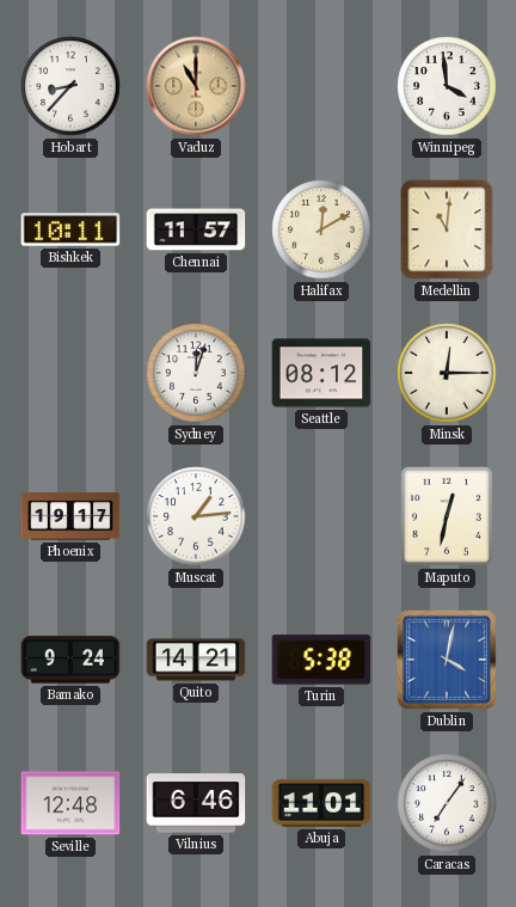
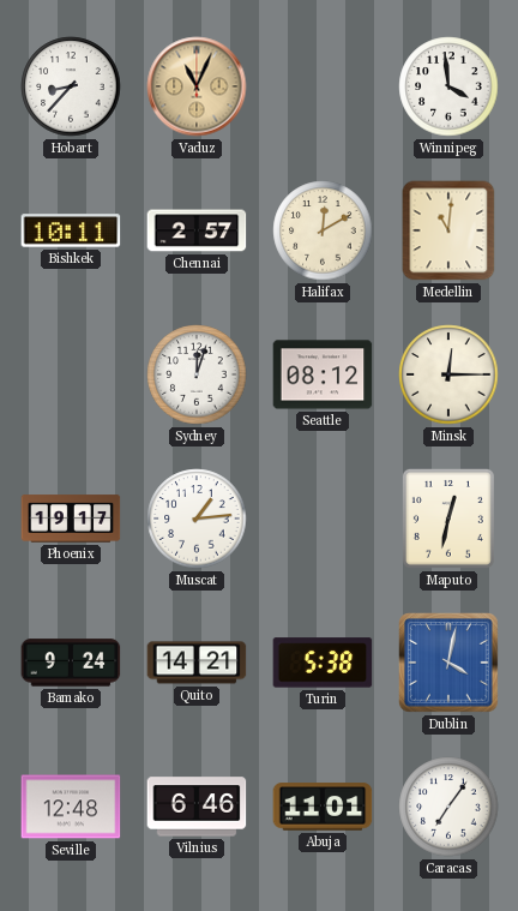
Vaduz: 11:00 -> 11:04 (197, 86)
Chennai: 11:57 -> 2:57 (197, 230)
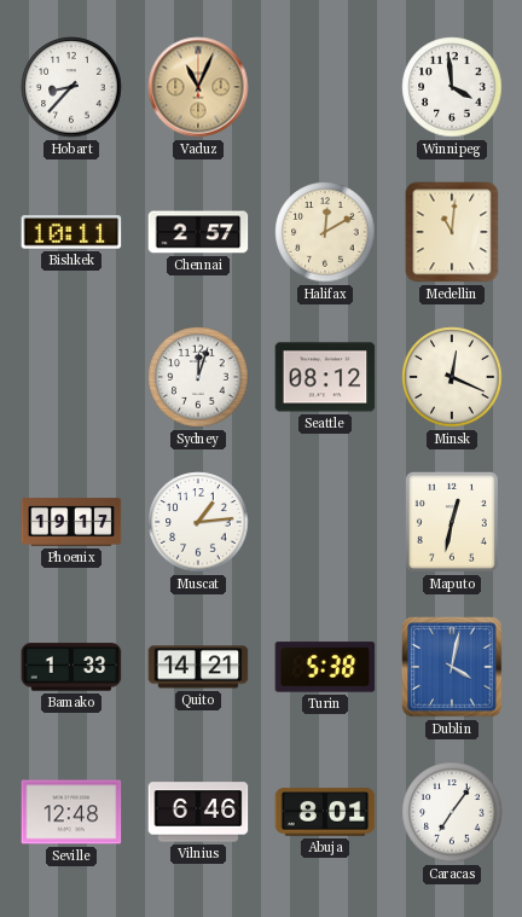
Minsk: 12:15 -> 12:19 (452, 377)
Bamako: 9:24 -> 1:33 (71, 667)
Abuja: 11:01 -> 8:01 (325, 812)
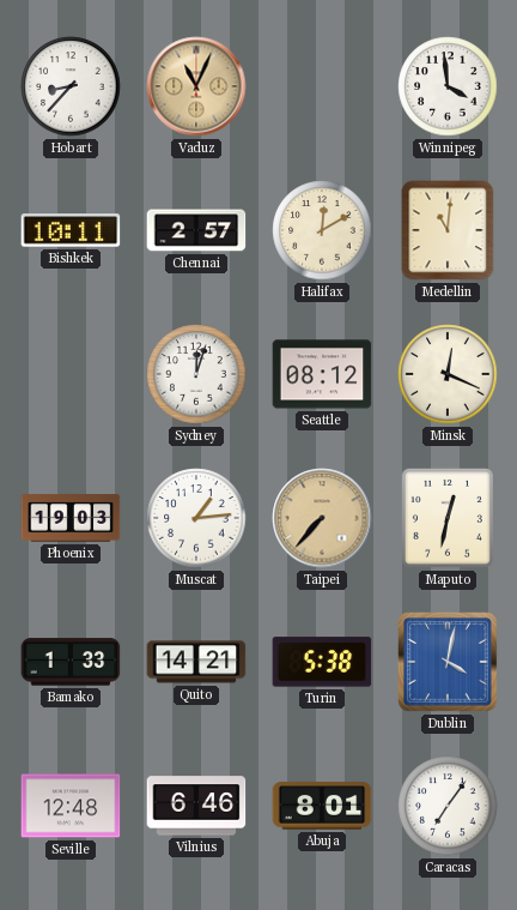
Phoenix: 19:17 -> 19:03 (71, 518)
Taipei: none -> 7:37 (322, 518)
